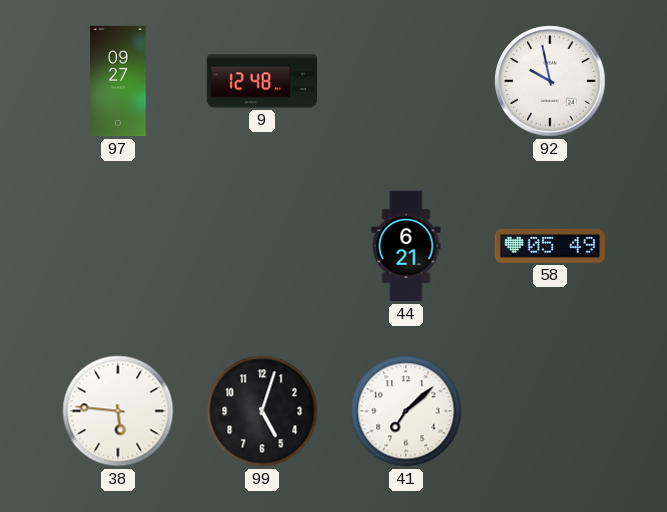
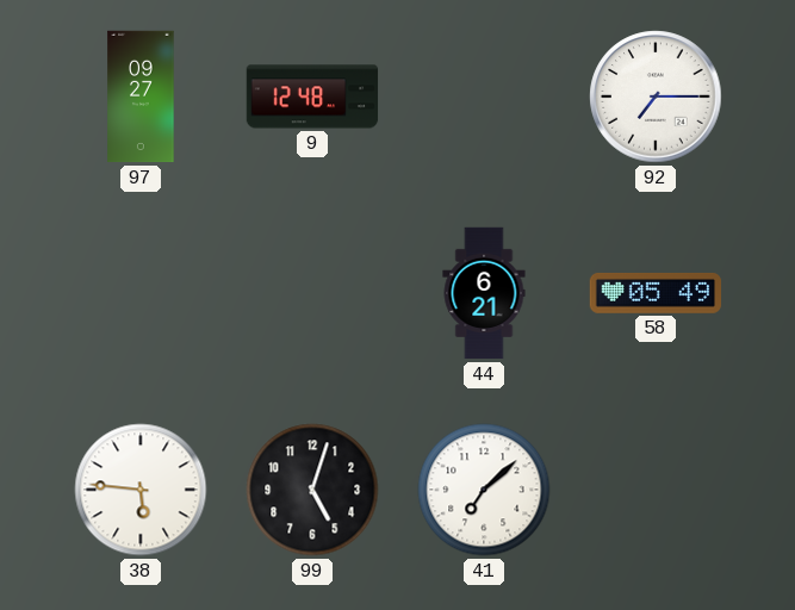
92: 9:58 -> 7:15 (656, 97)
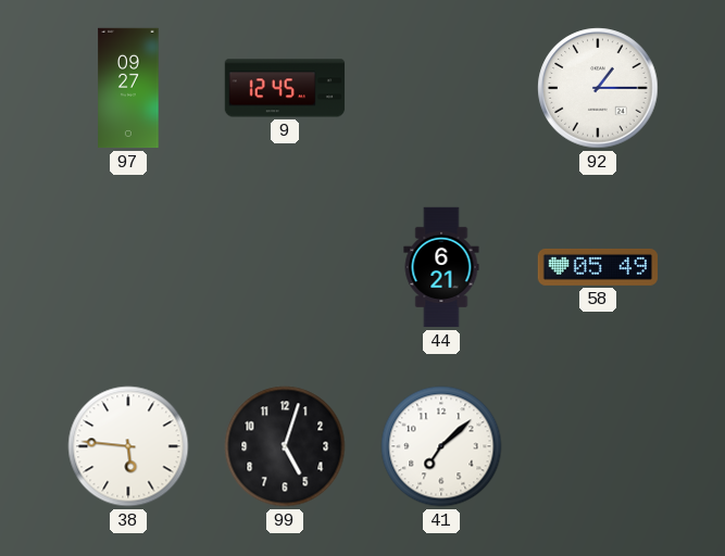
9: 12:48 -> 12:45 (285, 88)
92: 7:15 -> 1:15 (598, 88)
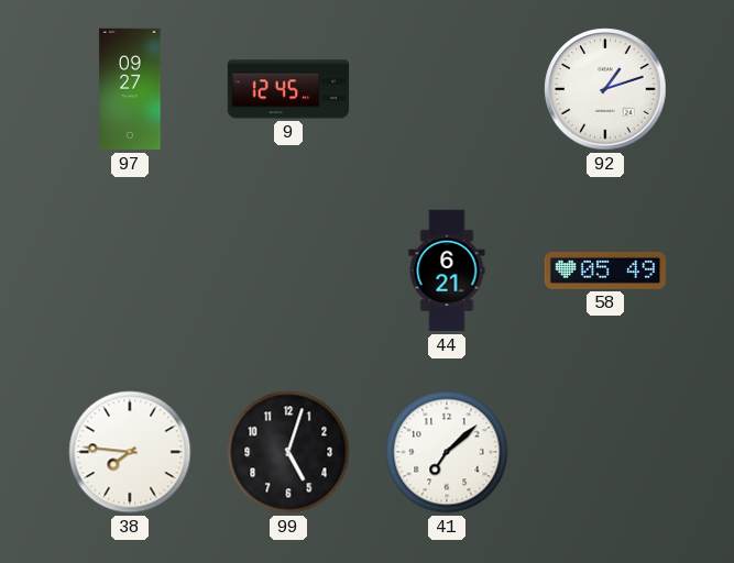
92: 1:15 -> 1:12 (605, 89)
38: 5:46 -> 7:46 (130, 452)
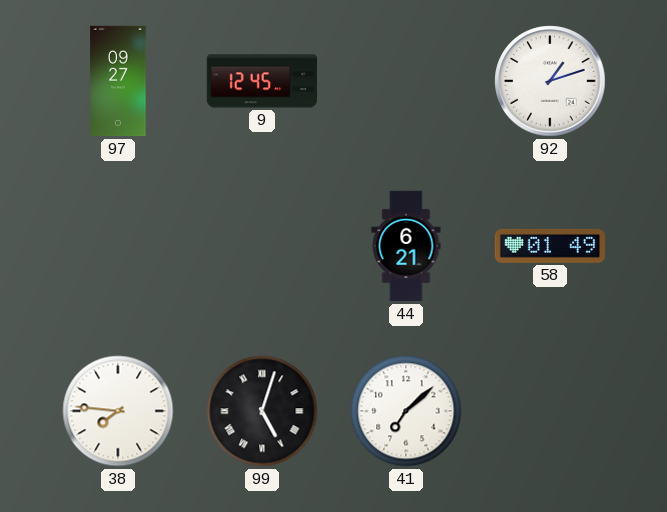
58: 05:49 -> 01:49 (550, 246)
99 numerals: Arabic -> Roman (262, 411)
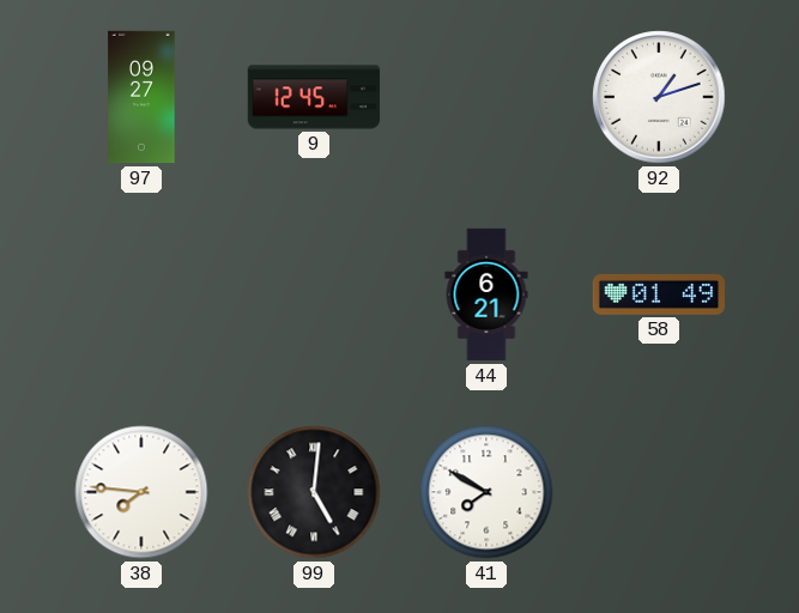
99: 5:03 -> 5:01 (314, 492)
41: 7:08 -> 7:50 (486, 492)
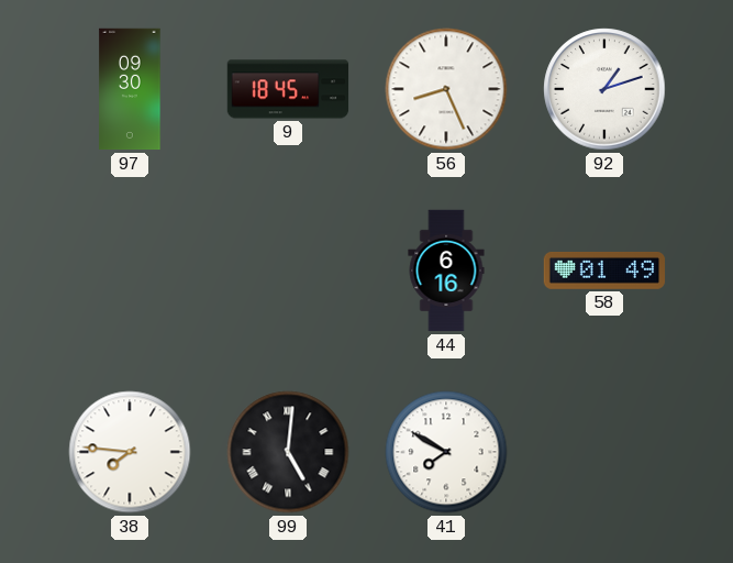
97: 09:27 -> 09:30 (130, 89)
9: 12:45 -> 18:45 (288, 89)
56: none -> 8:26 (446, 89)
44: 6:21 -> 6:16 (446, 271)
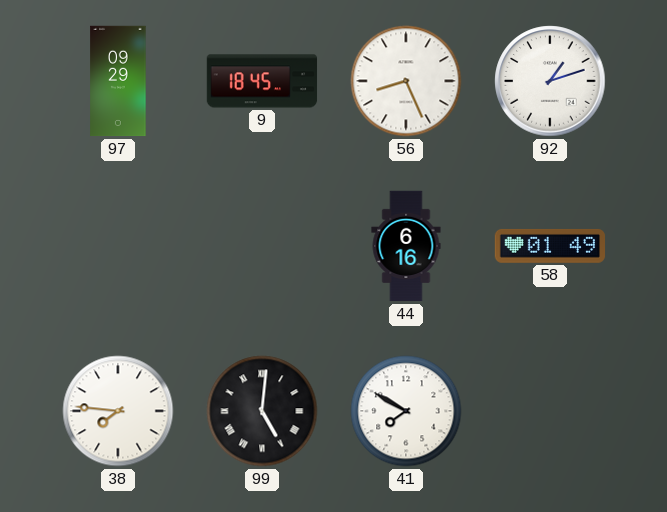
97: 09:30 -> 09:29 (118, 81)
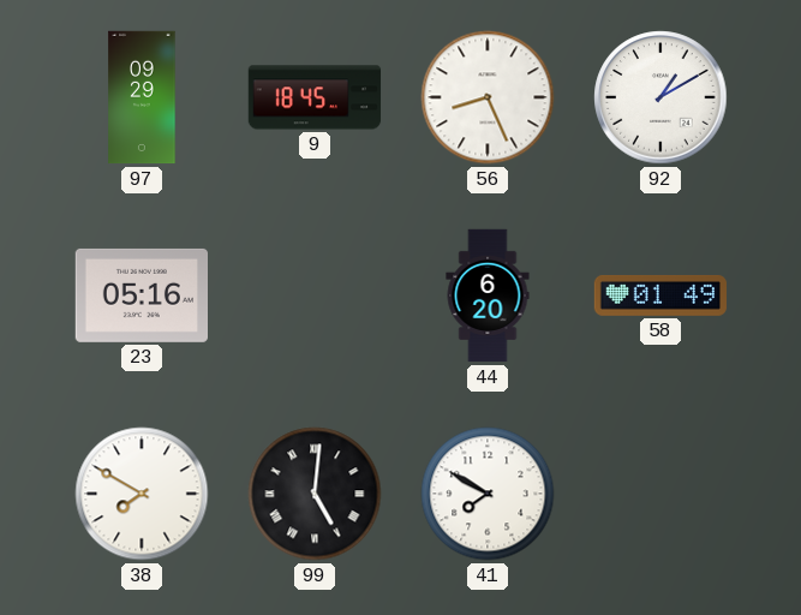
92: 1:12 -> 1:10 (660, 97)
23: none -> 05:16 (141, 295)
44: 6:16 -> 6:20 (488, 295)
38: 7:46 -> 7:50 (142, 494)
